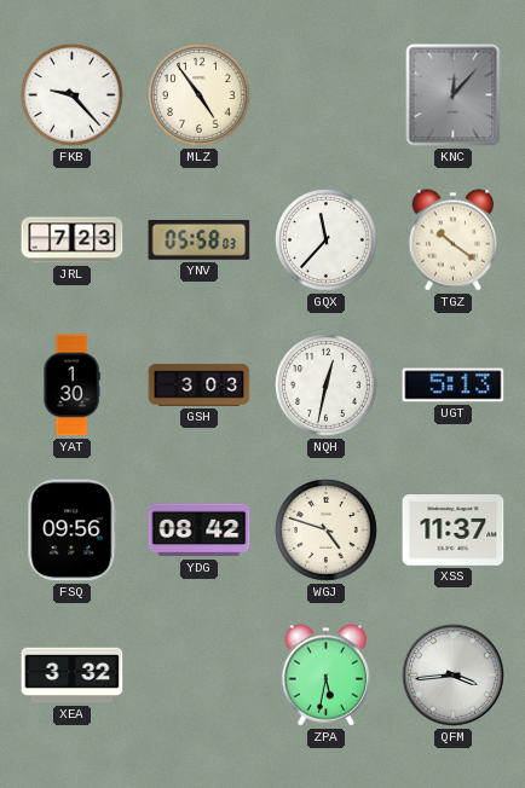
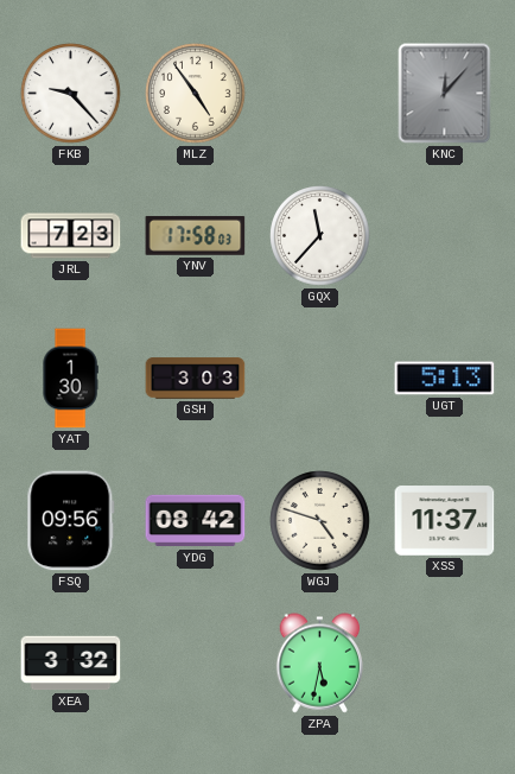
YNV: 05:58 -> 17:58 (196, 235)
TGZ: 10:21 -> none (454, 241)
NQH: 12:32 -> none (327, 386)
QFM: 3:44 -> none (454, 676)
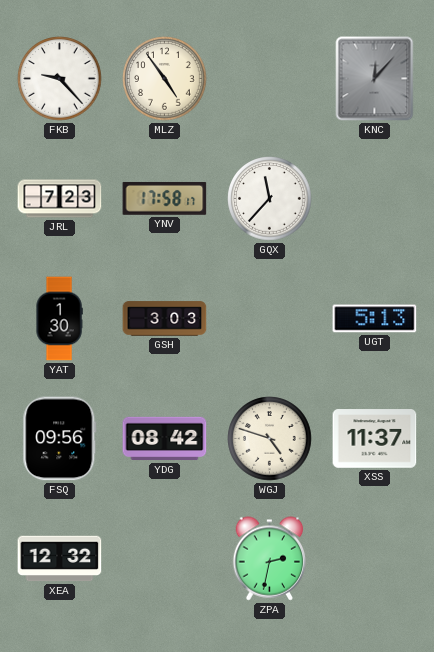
YNV: 17:58:03 -> 17:58:17 (165, 198)
XEA: 3:32 -> 12:32 (60, 559)
ZPA: 5:32 -> 2:32 (270, 559)
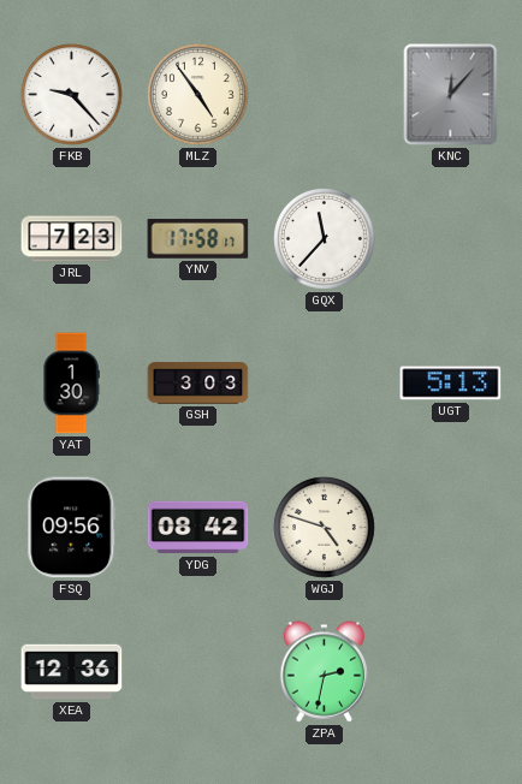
XSS: 11:37 -> none (375, 439)
XEA: 12:32 -> 12:36 (72, 672)
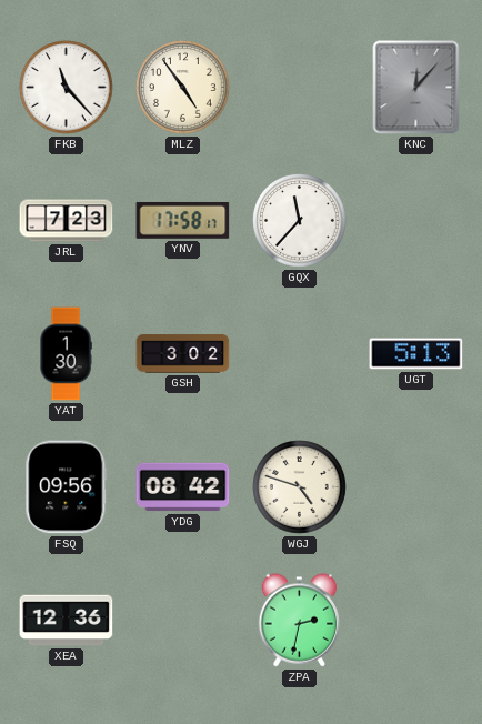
FKB: 9:23 -> 11:23 (67, 88)
GSH: 3:03 -> 3:02 (183, 354)
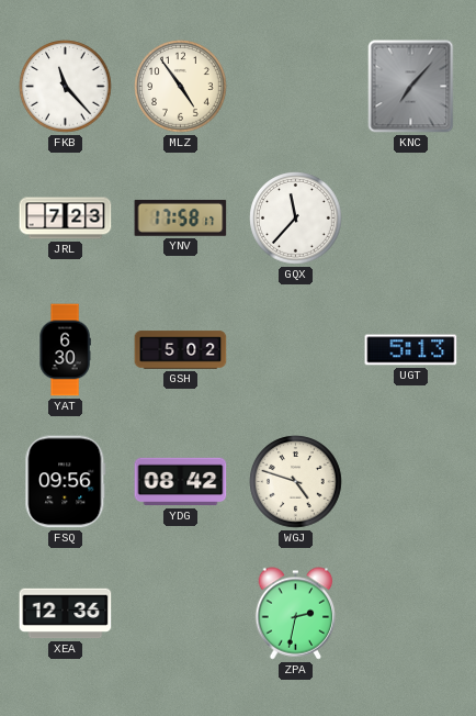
KNC: 12:07 -> 7:07 (411, 87)
YAT: 1:30 -> 6:30 (65, 350)
GSH: 3:02 -> 5:02 (181, 350)
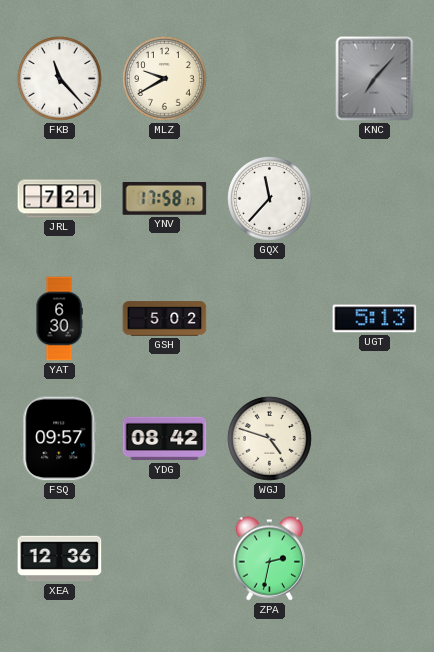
MLZ: 4:54 -> 9:40 (165, 79)
JRL: 7:23 -> 7:21 (60, 199)
FSQ: 09:56 -> 09:57 (60, 439)
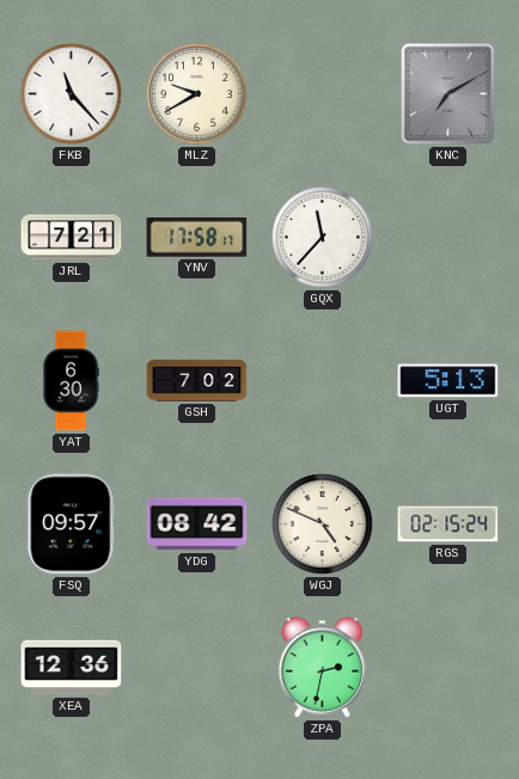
KNC: 7:07 -> 7:10 (448, 94)
GSH: 5:02 -> 7:02 (197, 381)
WGJ: 4:48 -> 4:49 (323, 525)
RGS: none -> 02:15 (448, 525)
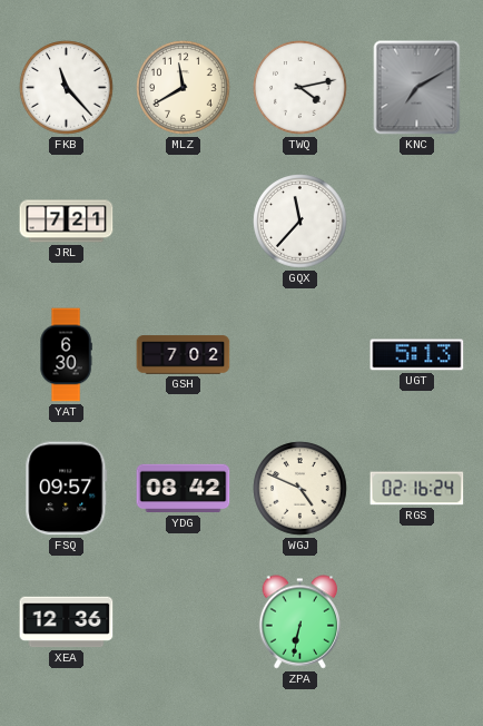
MLZ: 9:40 -> 11:40 (184, 88)
TWQ: none -> 4:13 (300, 88)
YNV: 17:58 -> none (197, 237)
RGS: 02:15 -> 02:16 (417, 489)
ZPA: 2:32 -> 6:32 (300, 622)
